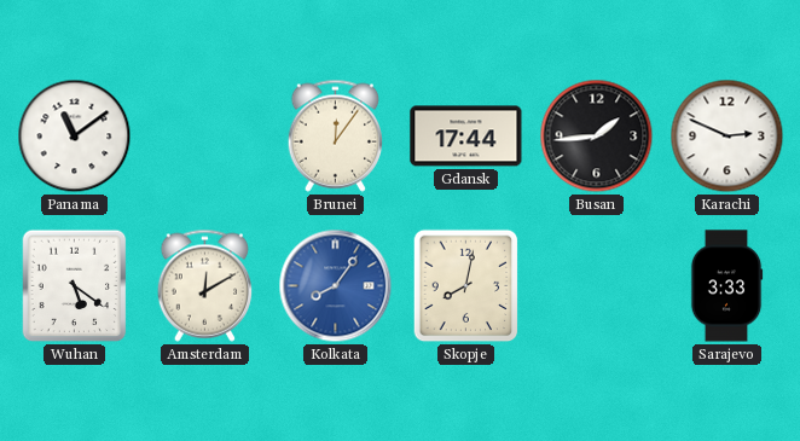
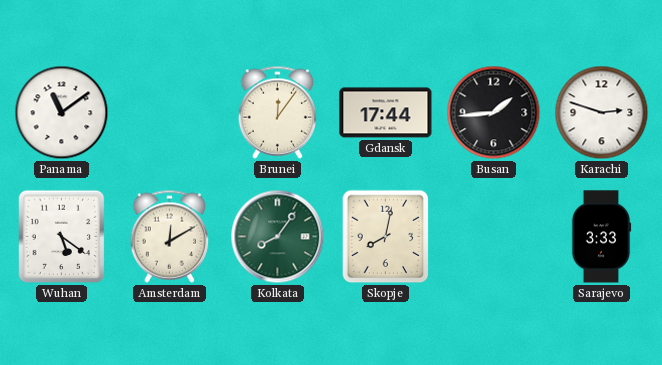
Karachi: 2:49 -> 2:48 (602, 113)
Kolkata dial: blue -> green (278, 237)
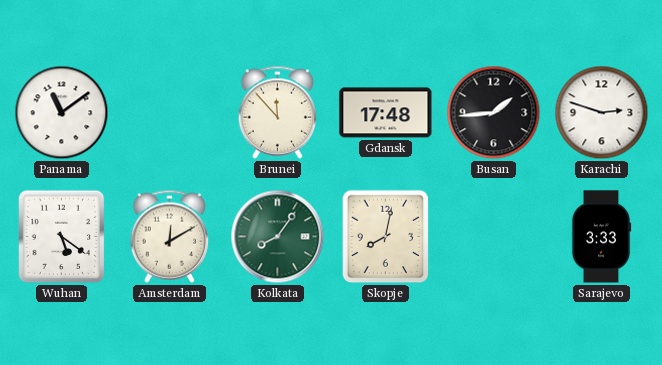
Brunei: 12:06 -> 11:53 (278, 112)
Gdansk: 17:44 -> 17:48 (386, 113)
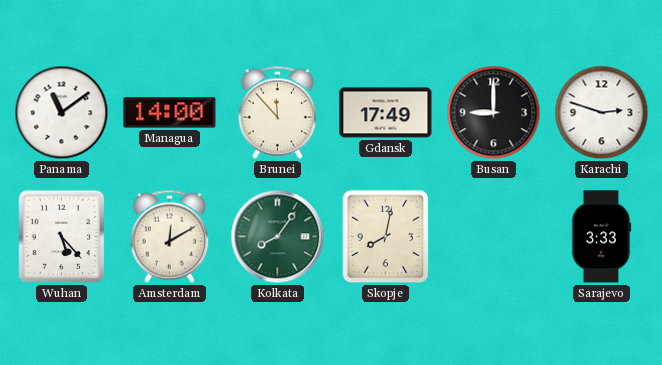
Managua: none -> 14:00 (170, 113)
Gdansk: 17:48 -> 17:49 (386, 113)
Busan: 1:44 -> 9:00 (494, 113)
Wuhan: 5:21 -> 5:23 (62, 237)
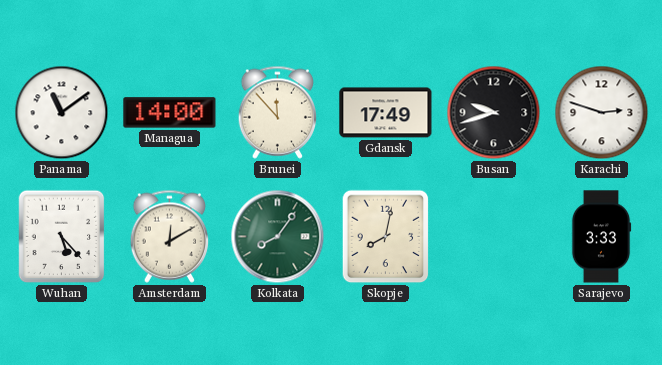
Busan: 9:00 -> 9:42 (494, 113)
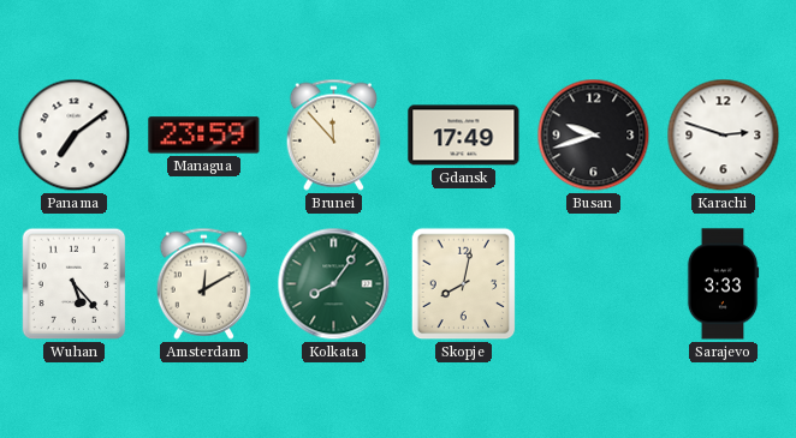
Panama: 11:09 -> 7:09 (75, 136)
Managua: 14:00 -> 23:59 (204, 136)
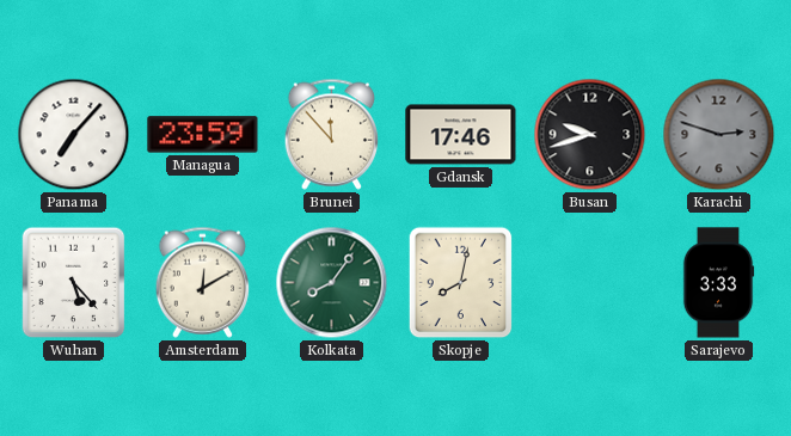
Panama: 7:09 -> 7:07 (74, 135)
Gdansk: 17:49 -> 17:46 (461, 135)
Karachi dial: white -> grey (719, 135)
